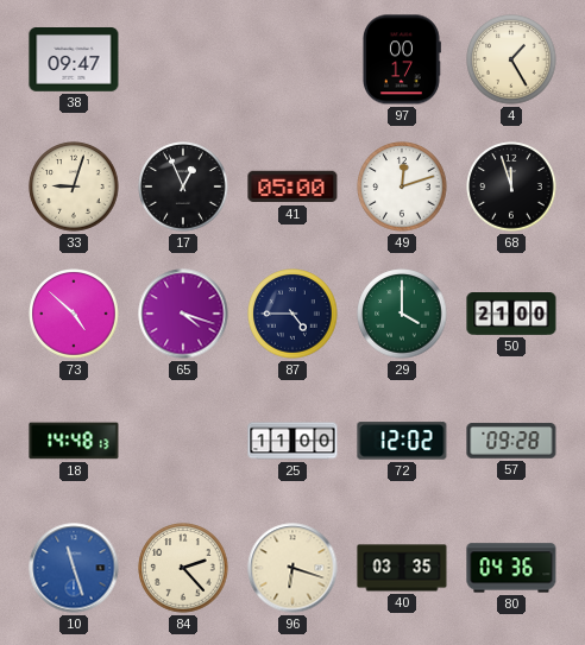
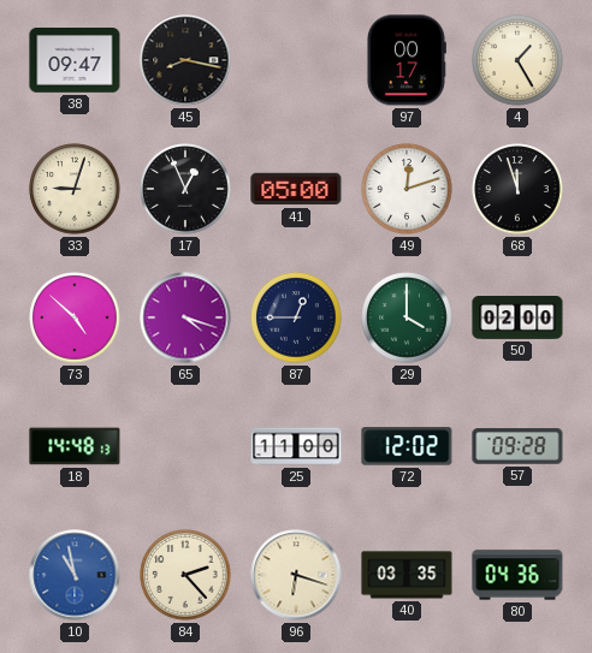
45: none -> 8:17 (185, 60)
87: 4:45 -> 12:45 (296, 317)
50: 21:00 -> 02:00 (517, 319)
10: 11:27 -> 10:58 (75, 575)
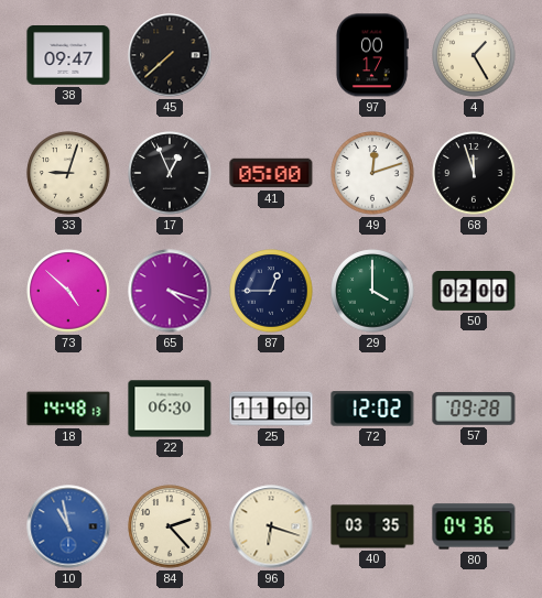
45: 8:17 -> 7:38 (170, 55)
22: none -> 06:30 (170, 409)
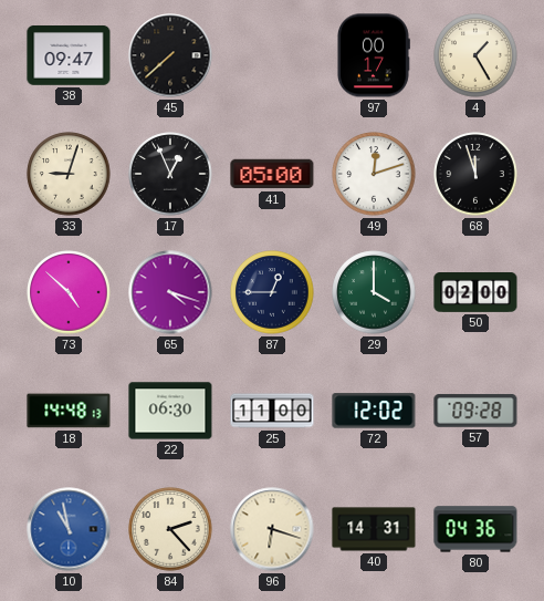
40: 03:35 -> 14:31 (374, 529)
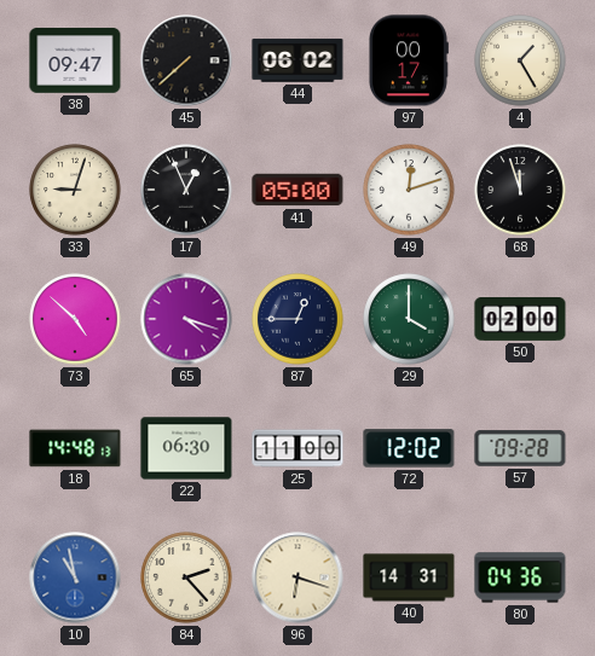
44: none -> 06:02 (297, 60)
